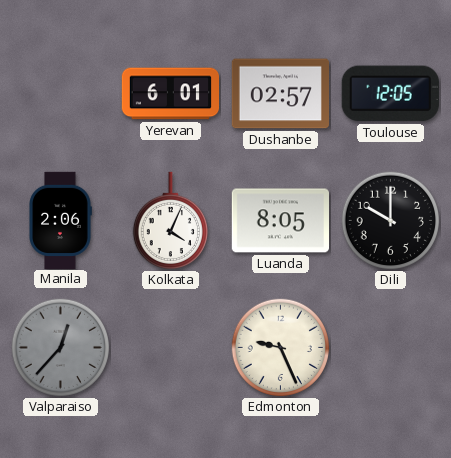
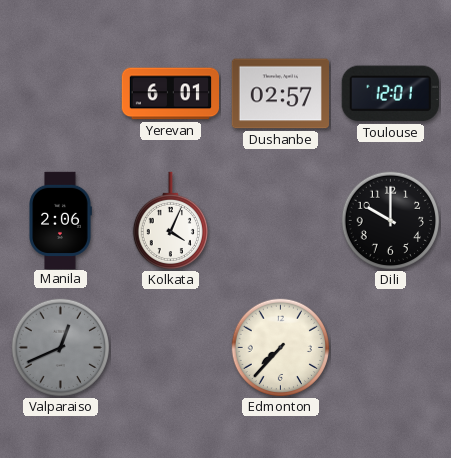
Toulouse: 12:05 -> 12:01 (390, 94)
Luanda: 8:05 -> none (280, 221)
Valparaiso: 12:37 -> 12:41 (61, 348)
Edmonton: 9:26 -> 7:37 (281, 348)
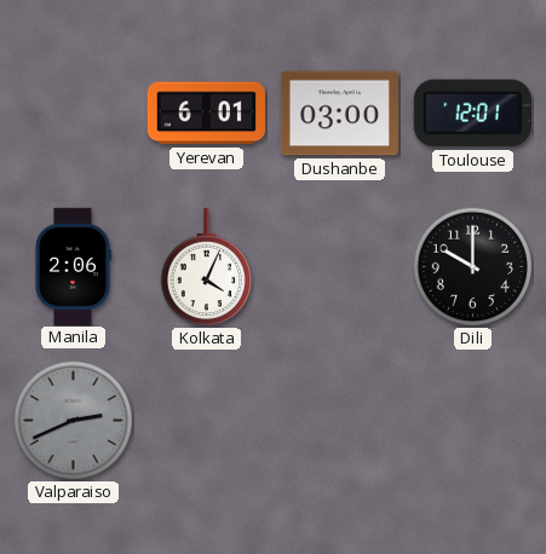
Dushanbe: 02:57 -> 03:00 (339, 114)
Valparaiso: 12:41 -> 2:41 (74, 421)
Edmonton: 7:37 -> none (281, 348)
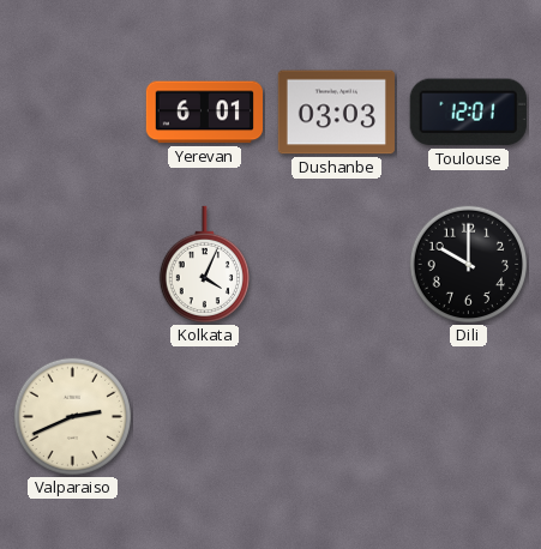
Dushanbe: 03:00 -> 03:03 (336, 113)
Manila: 2:06 -> none (73, 266)
Valparaiso dial: grey -> cream (73, 417)
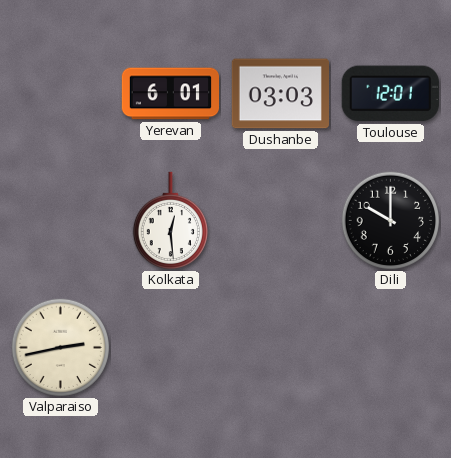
Kolkata: 4:04 -> 12:29 (170, 221)
Valparaiso: 2:41 -> 2:43 (61, 348)
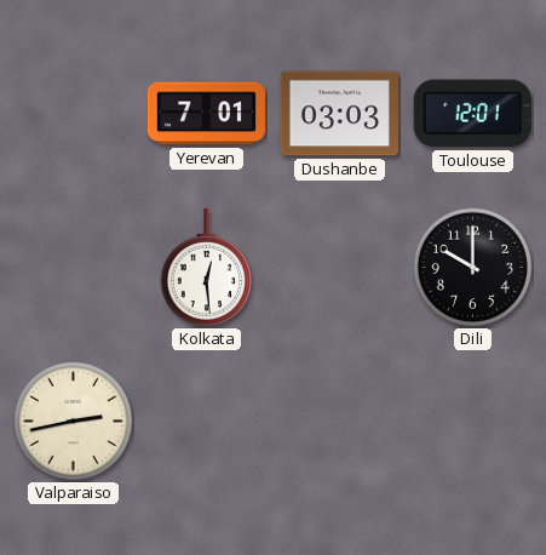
Yerevan: 6:01 -> 7:01 (207, 114)
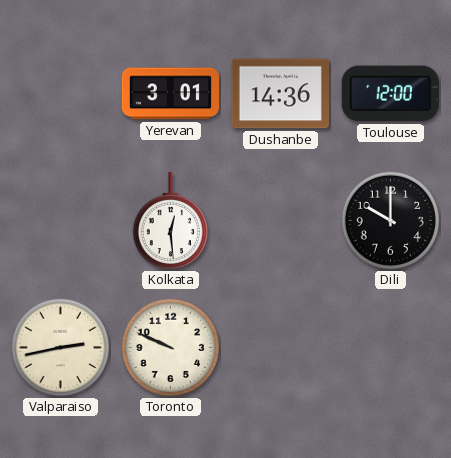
Yerevan: 7:01 -> 3:01 (171, 94)
Dushanbe: 03:03 -> 14:36 (280, 94)
Toulouse: 12:01 -> 12:00 (390, 94)
Toronto: none -> 9:49 (171, 348)
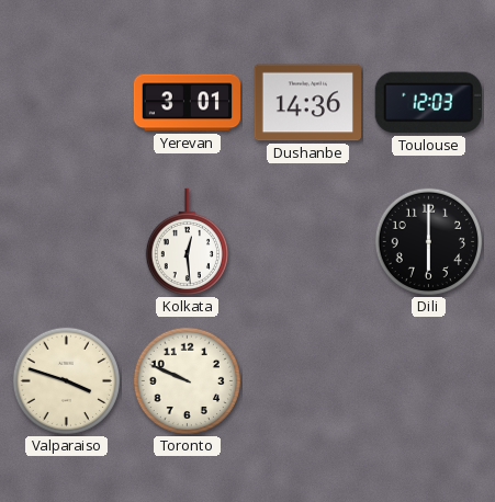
Toulouse: 12:00 -> 12:03 (428, 103)
Dili: 10:00 -> 6:00 (429, 242)
Valparaiso: 2:43 -> 3:48 (67, 381)
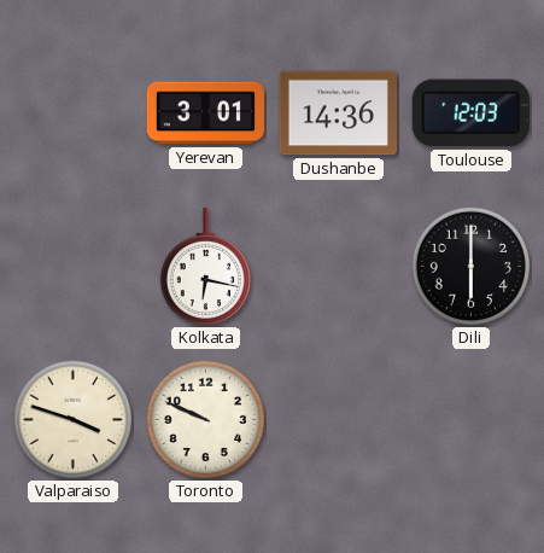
Kolkata: 12:29 -> 6:17 (205, 267)
